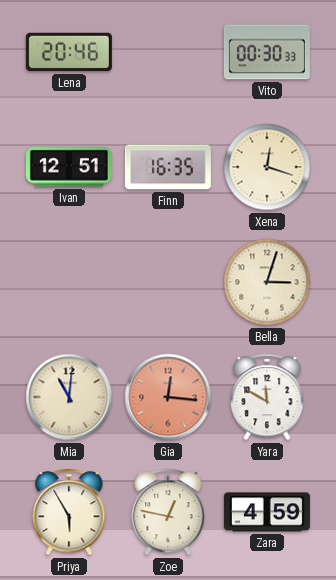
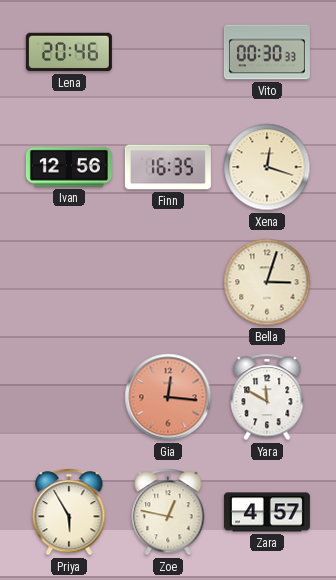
Ivan: 12:51 -> 12:56 (69, 167)
Mia: 11:01 -> none (69, 397)
Zara: 4:59 -> 4:57 (267, 512)
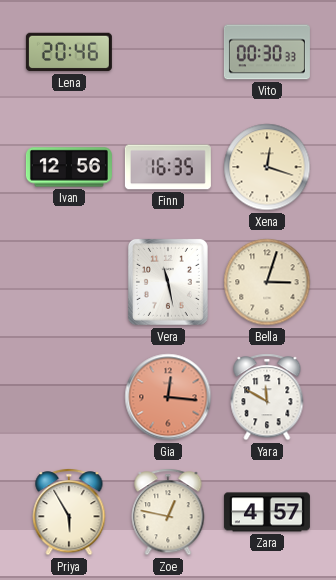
Vera: none -> 11:28 (168, 282)
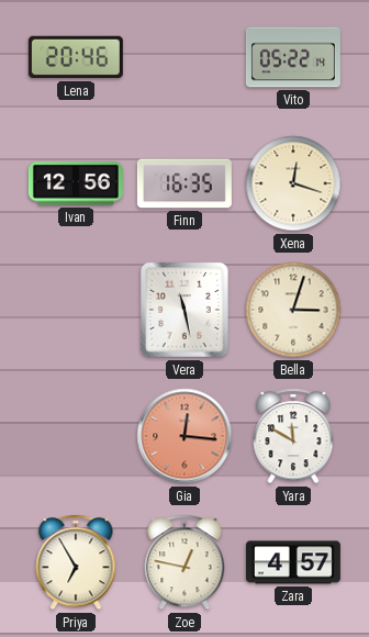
Vito: 00:30 -> 05:22 (293, 57)
Priya: 5:55 -> 6:55 (76, 562)
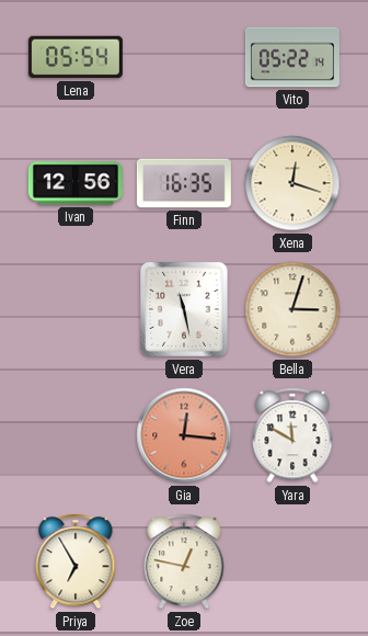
Lena: 20:46 -> 05:54 (76, 57)
Zara: 4:57 -> none (293, 562)
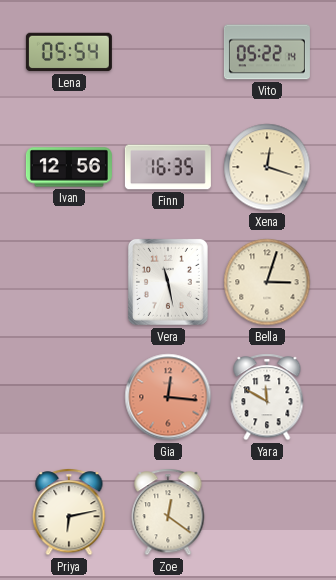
Priya: 6:55 -> 6:13 (69, 512)
Zoe: 12:47 -> 12:21 (168, 512)
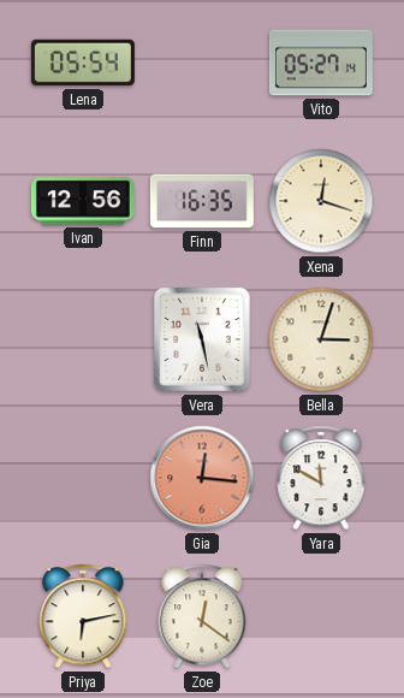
Vito: 05:22 -> 05:27 (321, 63)
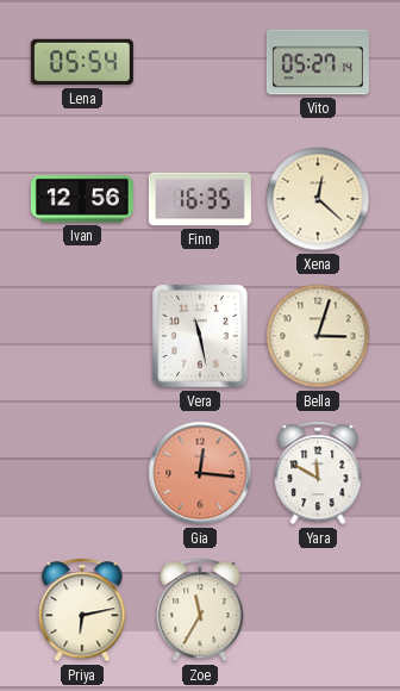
Xena: 12:18 -> 12:22 (318, 199)
Zoe: 12:21 -> 11:35 (200, 610)
